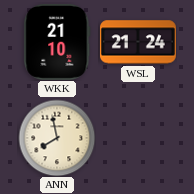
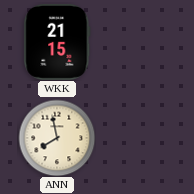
WKK: 21:10 -> 21:15 (57, 42)
WSL: 21:24 -> none (138, 42)
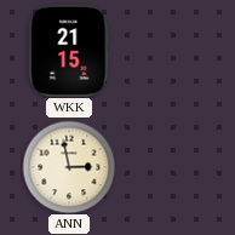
ANN: 7:58 -> 2:58 (69, 167)
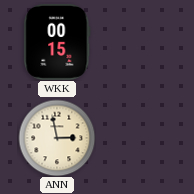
WKK: 21:15 -> 00:15 (57, 42)
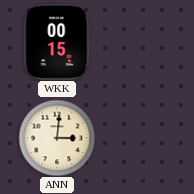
ANN: 2:58 -> 3:01 (57, 138)
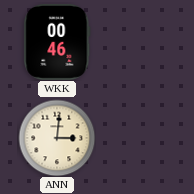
WKK: 00:15 -> 00:46 (57, 42)
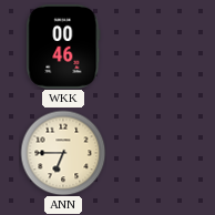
ANN: 3:01 -> 6:45 (63, 153)
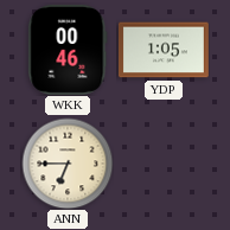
YDP: none -> 1:05 (164, 50)
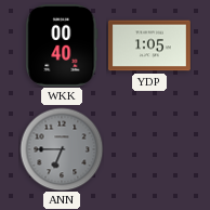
WKK: 00:46 -> 00:40 (62, 45)
ANN dial: cream -> grey (62, 149)
